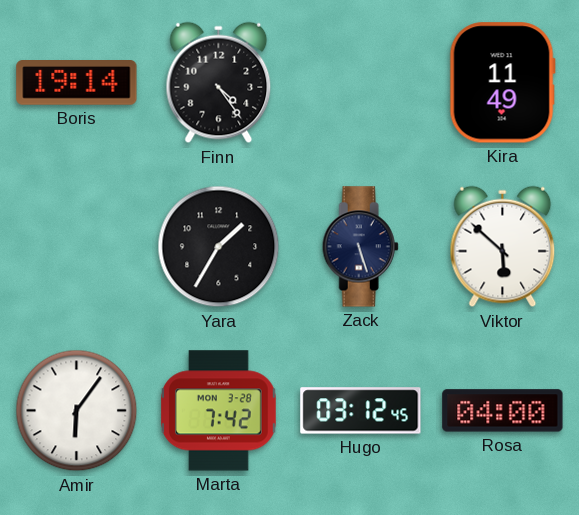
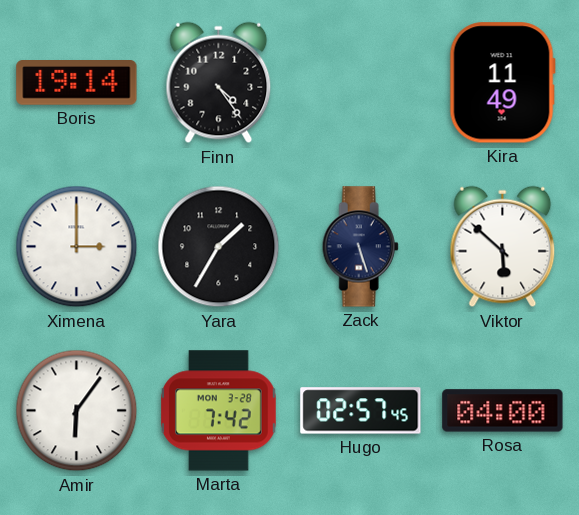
Ximena: none -> 3:00 (77, 247)
Hugo: 03:12 -> 02:57 (361, 411)
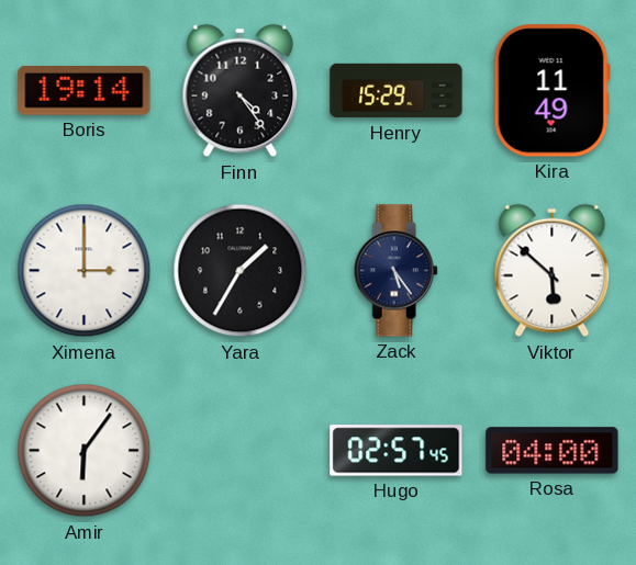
Henry: none -> 15:29 (397, 91)
Zack: 5:27 -> 5:24 (395, 271)
Marta: 7:42 -> none (219, 411)
